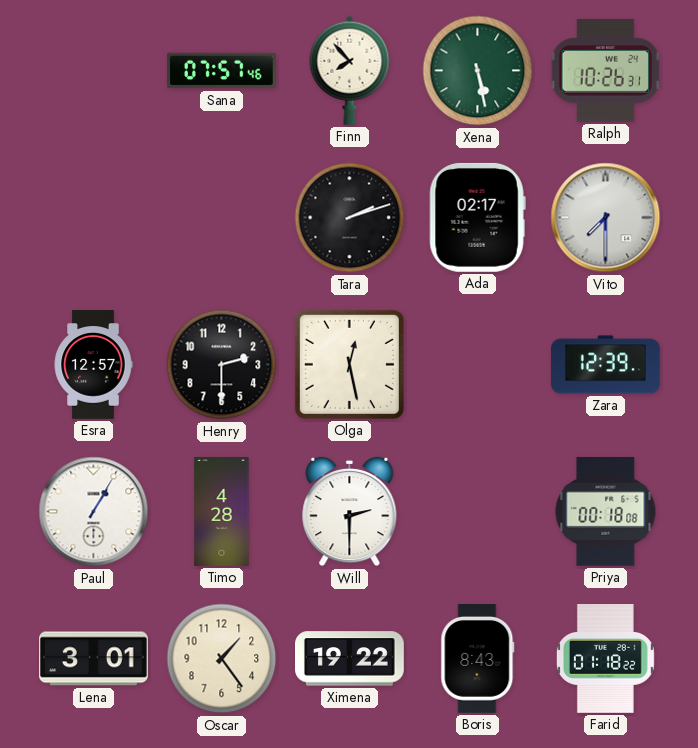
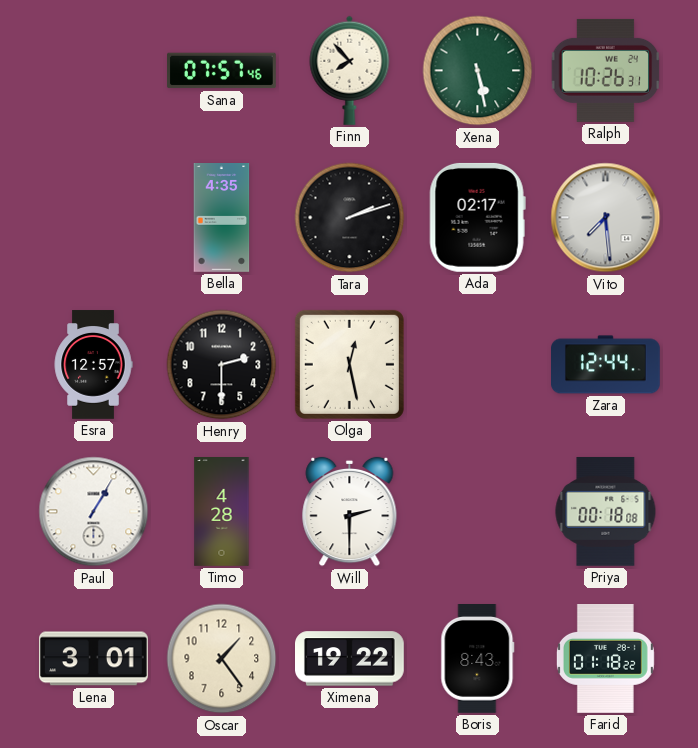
Bella: none -> 4:35 (222, 218)
Vito: 7:30 -> 7:29 (606, 218)
Zara: 12:39 -> 12:44 (606, 365)
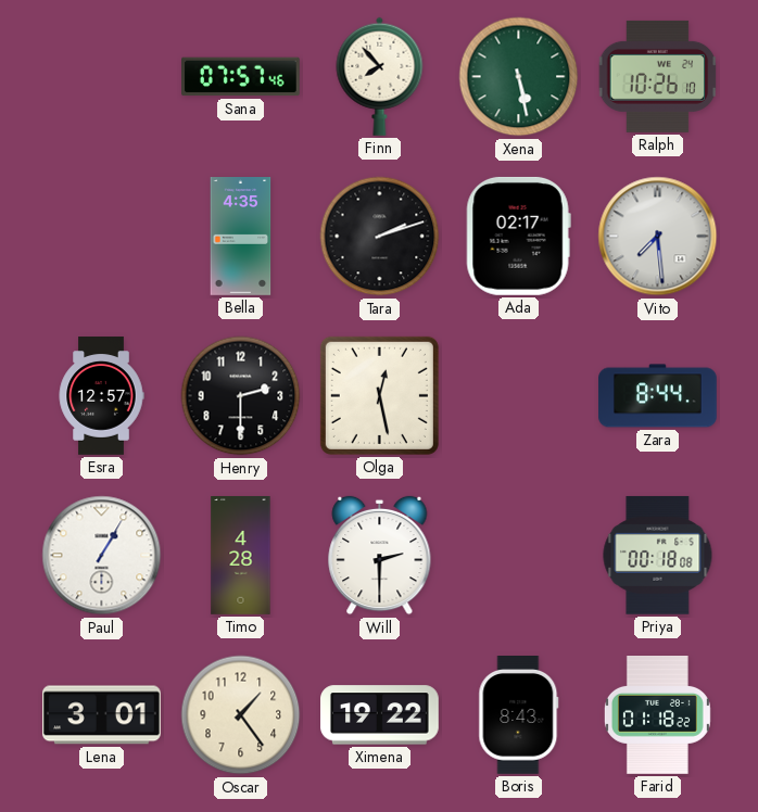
Ralph: 10:26:31 -> 10:26:10 (658, 76)
Zara: 12:44 -> 8:44 (658, 396)
